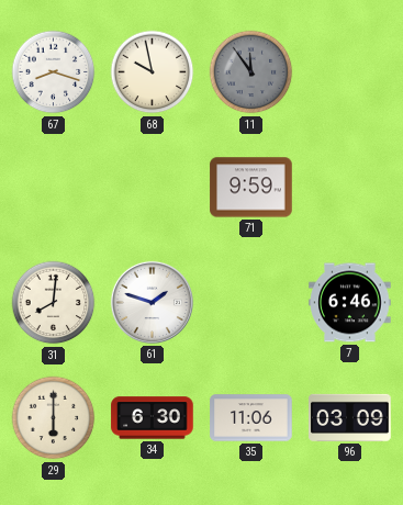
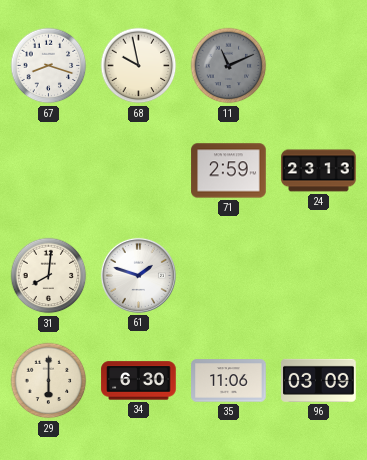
11: 11:54 -> 11:11 (229, 66)
71: 9:59 -> 2:59 (229, 171)
24: none -> 23:13 (319, 171)
7: 6:46 -> none (350, 303)
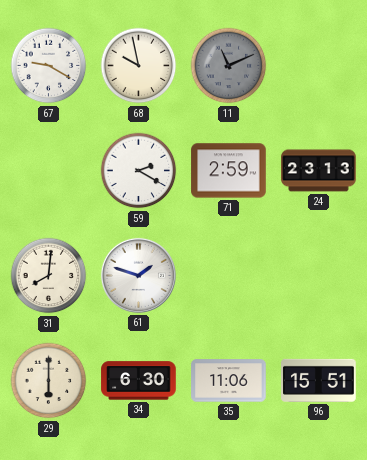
67: 8:18 -> 9:20 (49, 66)
59: none -> 2:20 (139, 171)
96: 03:09 -> 15:51 (319, 380)
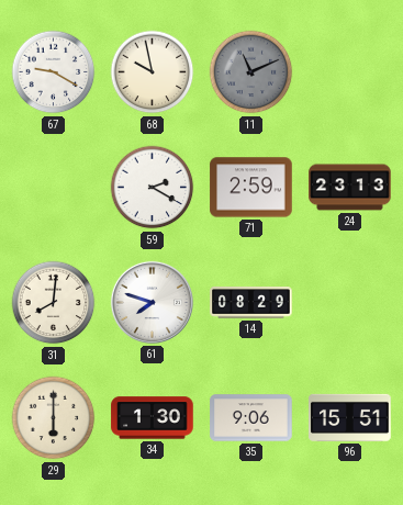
61: 1:48 -> 7:48 (152, 302)
14: none -> 08:29 (251, 303)
34: 6:30 -> 1:30 (153, 418)
35: 11:06 -> 9:06 (251, 418)
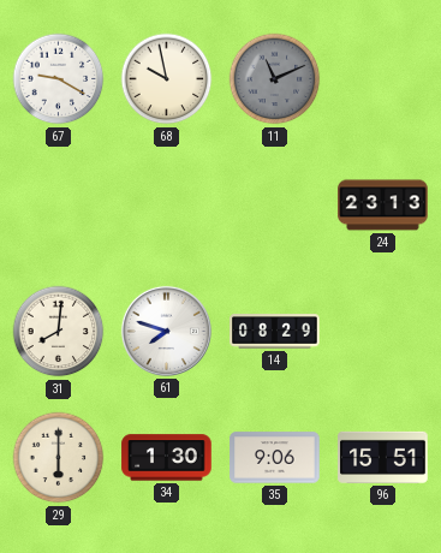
59: 2:20 -> none (153, 188)
71: 2:59 -> none (251, 188)
